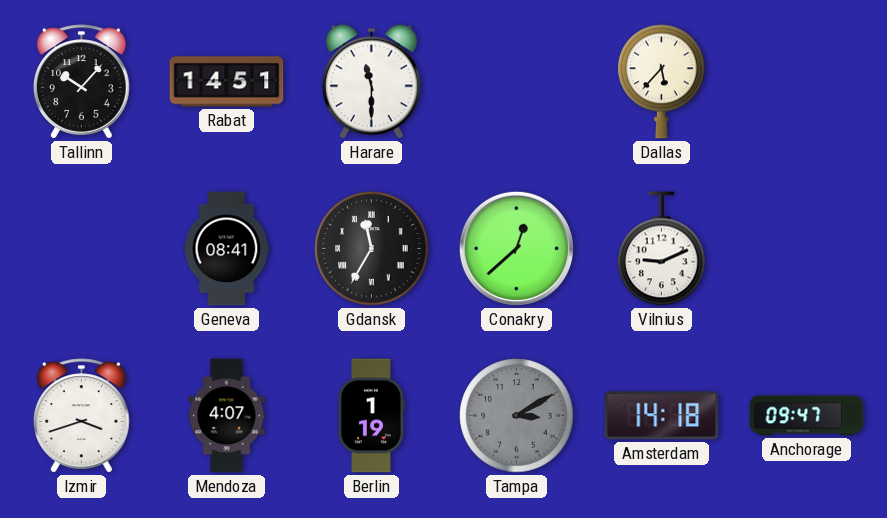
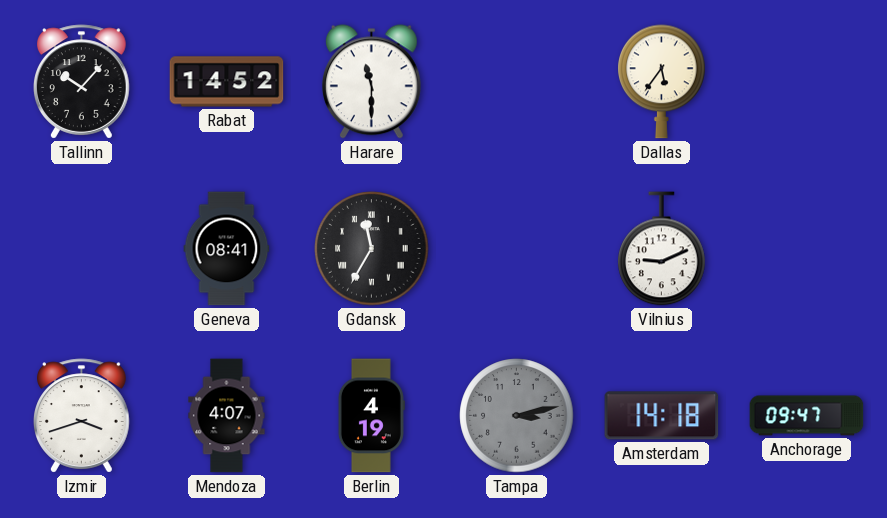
Rabat: 14:51 -> 14:52 (227, 82)
Dallas: 5:37 -> 5:36 (662, 82)
Conakry: 12:38 -> none (516, 248)
Berlin: 1:19 -> 4:19 (371, 416)
Tampa: 3:10 -> 3:13 (517, 416)
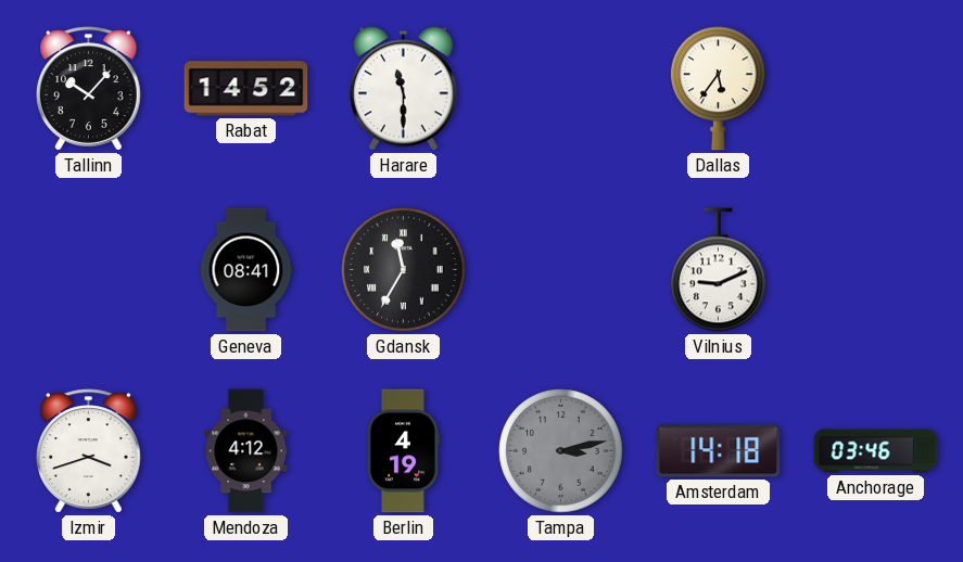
Mendoza: 4:07 -> 4:12 (246, 451)
Anchorage: 09:47 -> 03:46 (876, 451)
